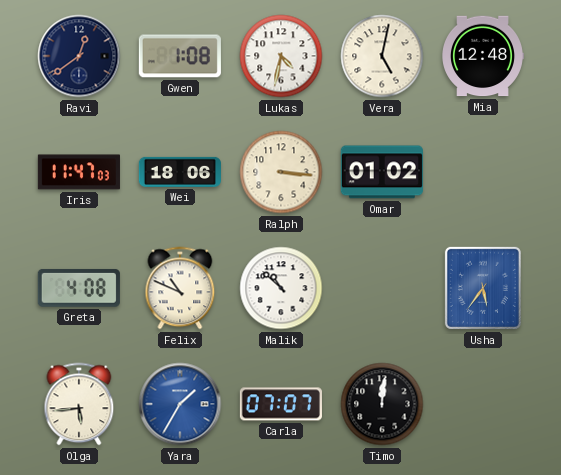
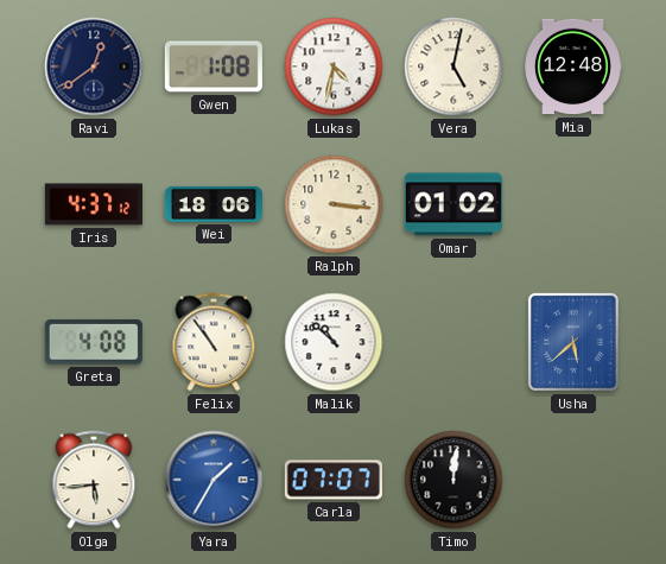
Iris: 11:47 -> 4:37 (94, 204)
Felix: 10:49 -> 10:54 (214, 342)
Usha: 5:36 -> 5:38 (573, 342)
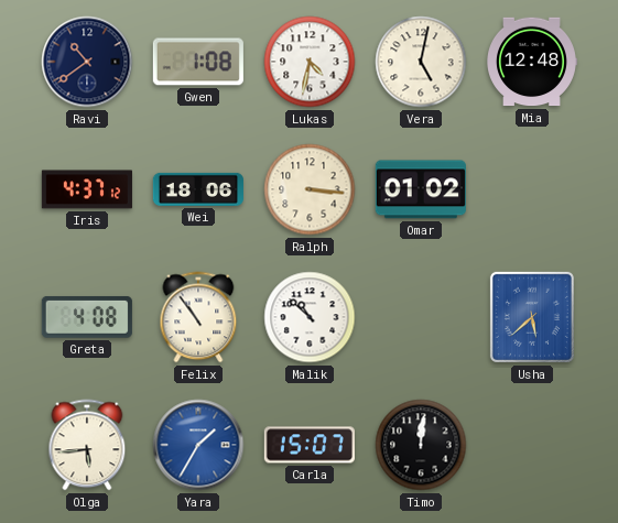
Ravi: 12:39 -> 10:39 (87, 62)
Carla: 07:07 -> 15:07 (310, 445)
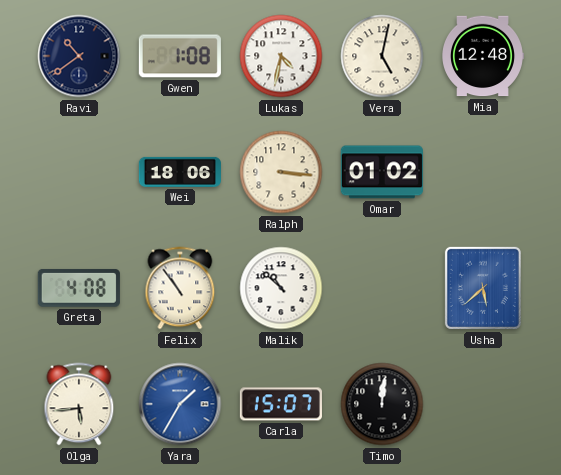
Iris: 4:37 -> none (87, 189)
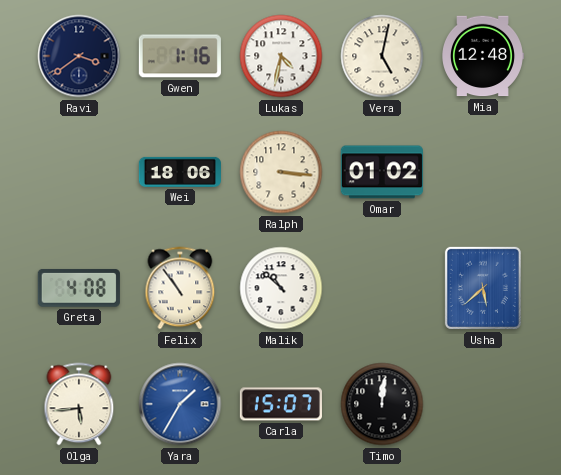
Ravi: 10:39 -> 3:39 (79, 56)
Gwen: 1:08 -> 1:16 (180, 56)
